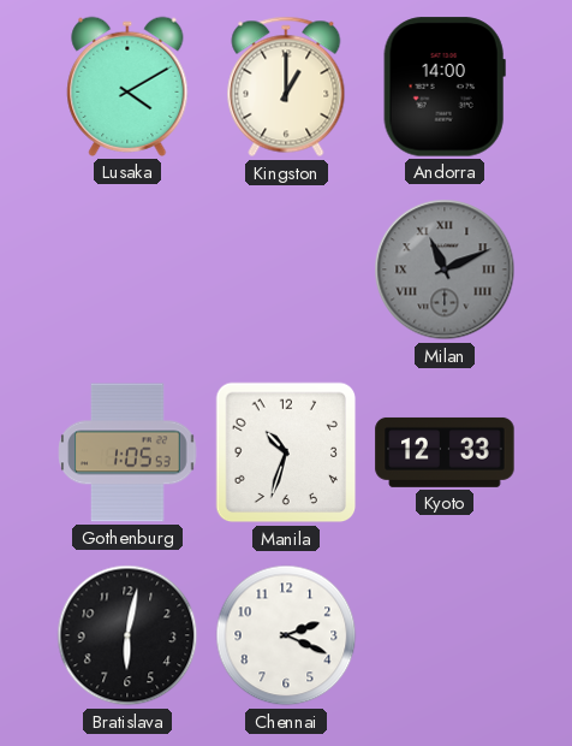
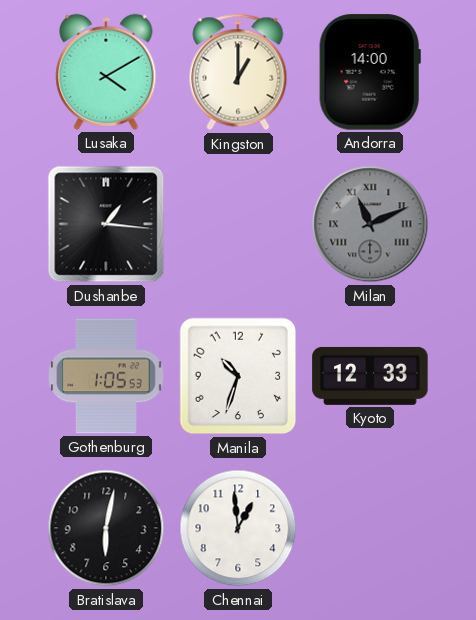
Dushanbe: none -> 1:16 (106, 224)
Chennai: 2:19 -> 12:59 (238, 528)
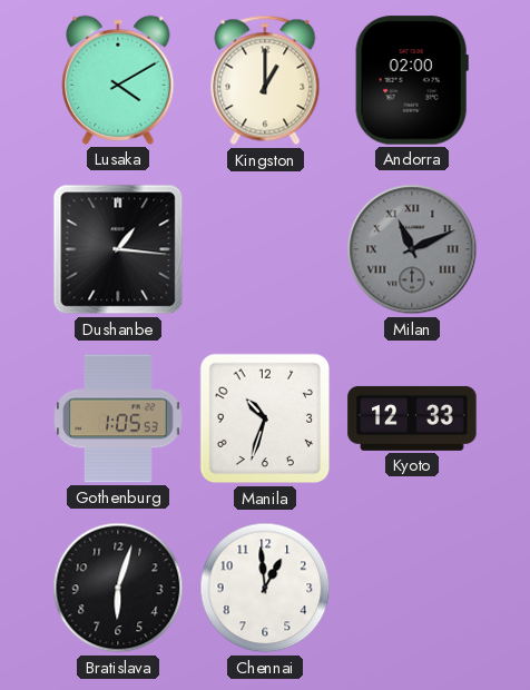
Andorra: 14:00 -> 02:00 (412, 80)
Bratislava: 6:02 -> 6:03 (118, 588)
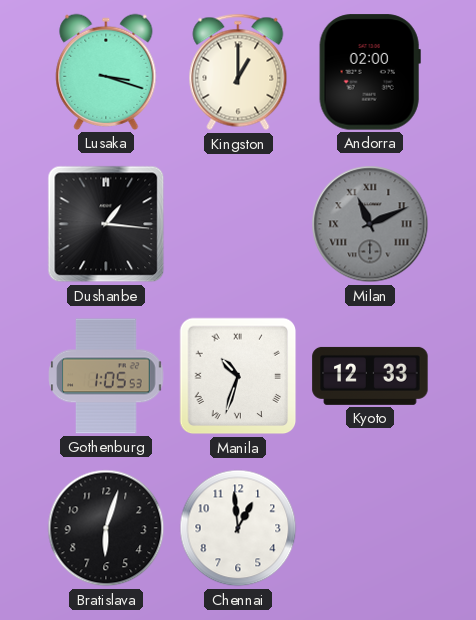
Lusaka: 4:10 -> 3:18 (106, 72)
Manila numerals: Arabic -> Roman (238, 376)
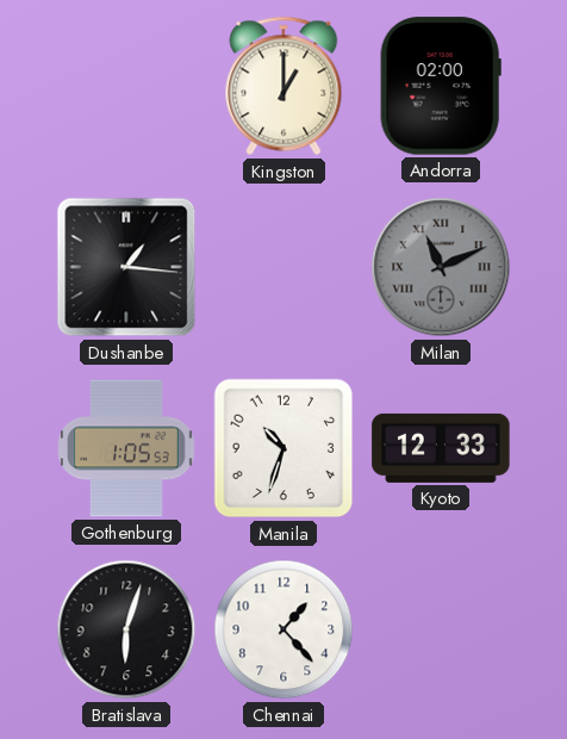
Lusaka: 3:18 -> none (106, 72)
Manila numerals: Roman -> Arabic (283, 448)
Chennai: 12:59 -> 1:23 (283, 629)
